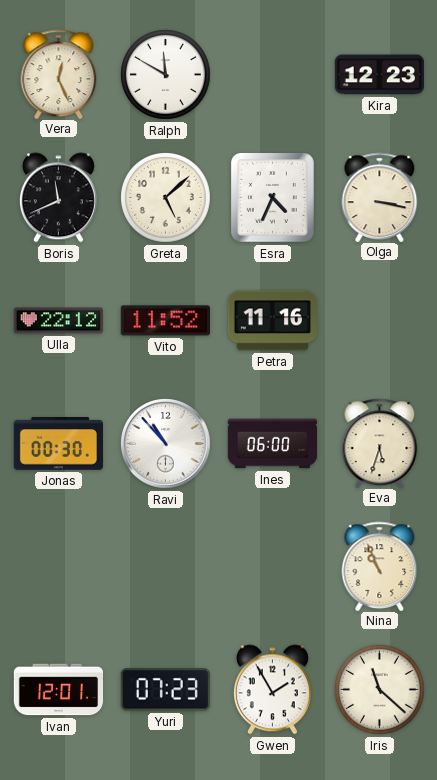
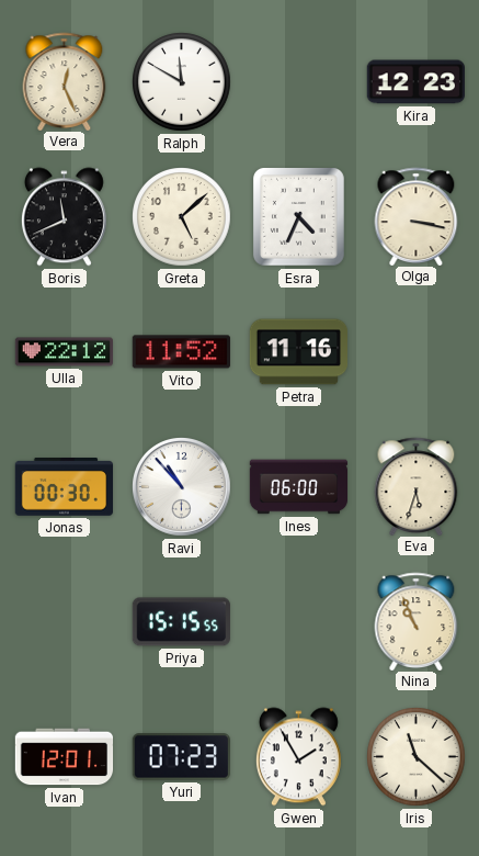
Priya: none -> 15:15 (181, 622)
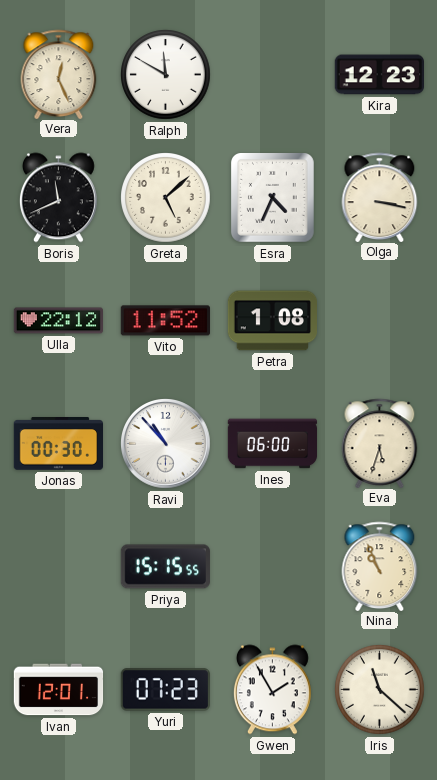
Petra: 11:16 -> 1:08 (272, 321)
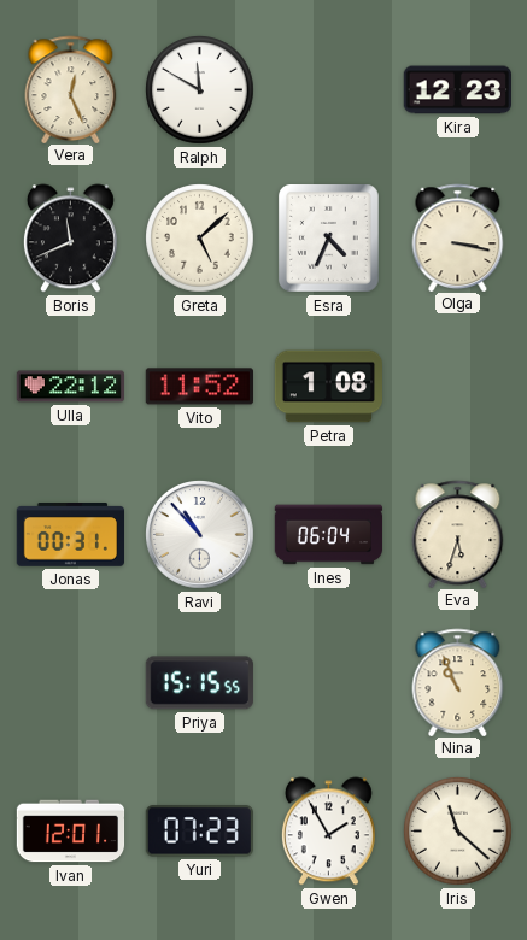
Jonas: 00:30 -> 00:31 (70, 535)
Ines: 06:00 -> 06:04 (329, 535)
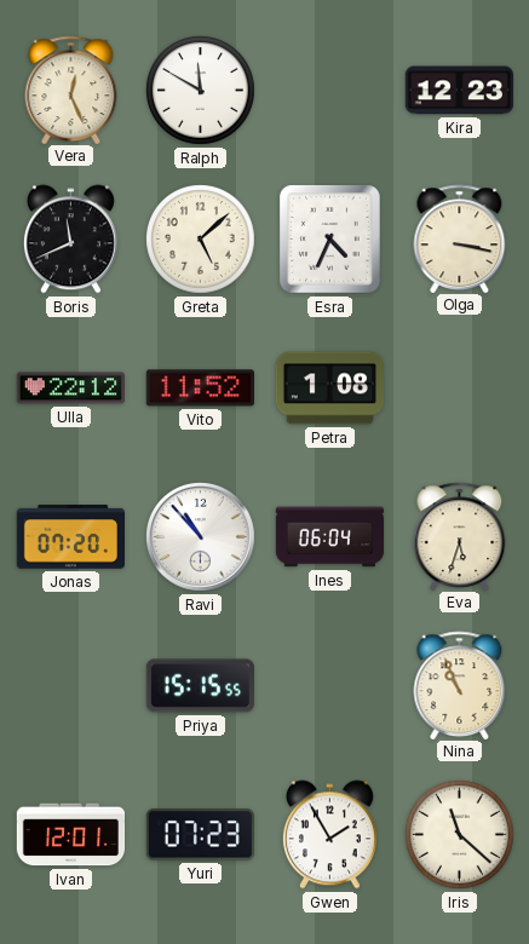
Jonas: 00:31 -> 07:20 (70, 537)
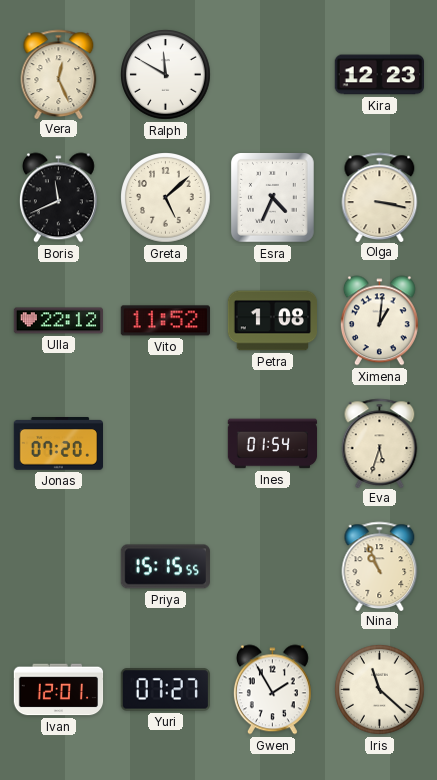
Ximena: none -> 1:01 (379, 321)
Ravi: 10:53 -> none (201, 537)
Ines: 06:04 -> 01:54 (273, 444)
Yuri: 07:23 -> 07:27 (165, 690)
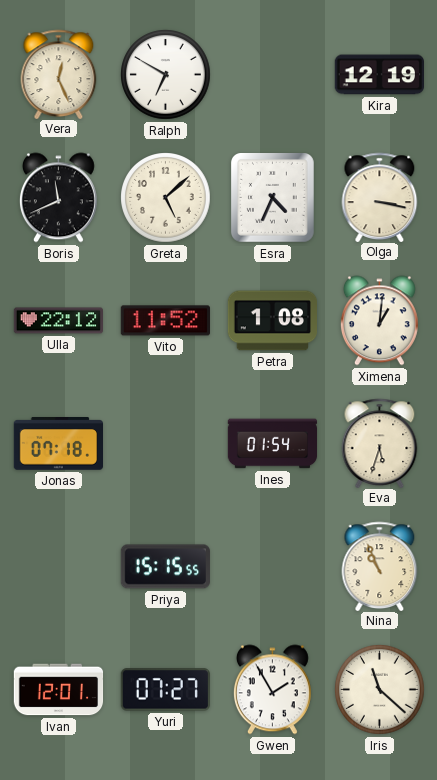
Ralph: 11:50 -> 6:50 (166, 75)
Kira: 12:23 -> 12:19 (379, 75)
Jonas: 07:20 -> 07:18 (58, 444)
